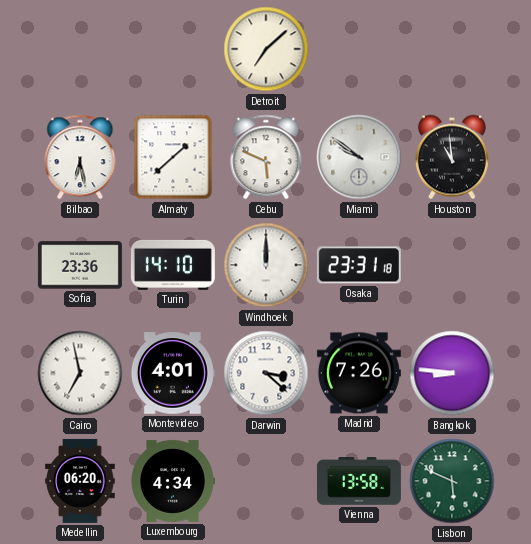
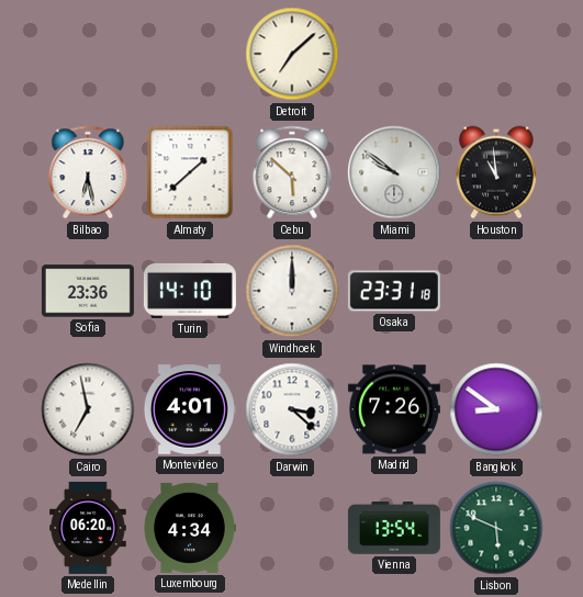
Cebu: 5:49 -> 5:52 (292, 172)
Bangkok: 8:46 -> 8:51 (496, 409)
Vienna: 13:58 -> 13:54 (394, 529)
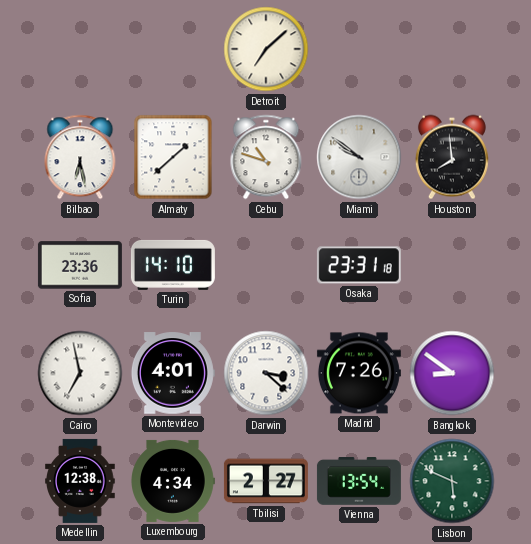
Cebu: 5:52 -> 10:48 (266, 157)
Houston: 10:59 -> 7:59 (452, 157)
Windhoek: 12:00 -> none (292, 291)
Medellin: 06:20 -> 12:38 (80, 481)
Tbilisi: none -> 2:27 (266, 481)
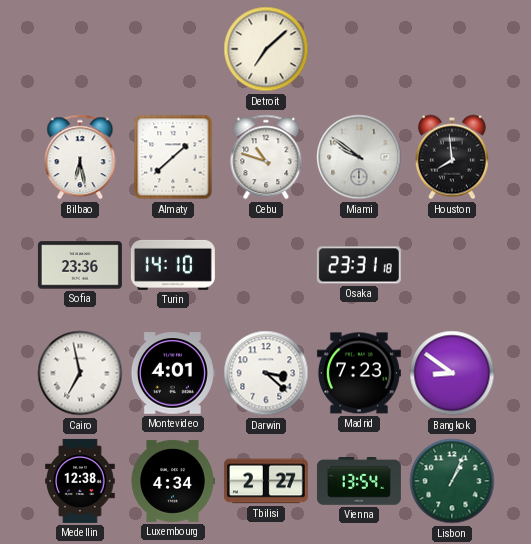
Madrid: 7:26 -> 7:23 (359, 373)
Lisbon: 5:49 -> 1:04 (452, 481)
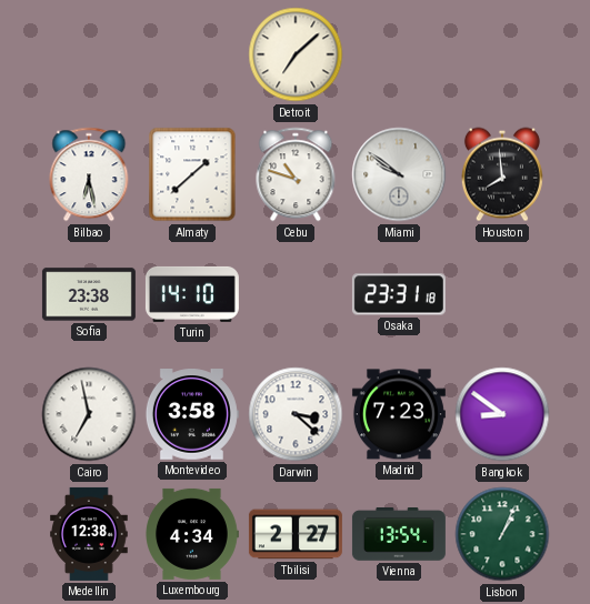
Sofia: 23:36 -> 23:38 (89, 294)
Montevideo: 4:01 -> 3:58 (192, 414)
